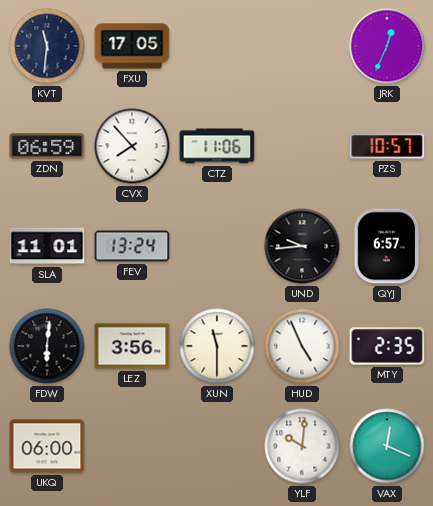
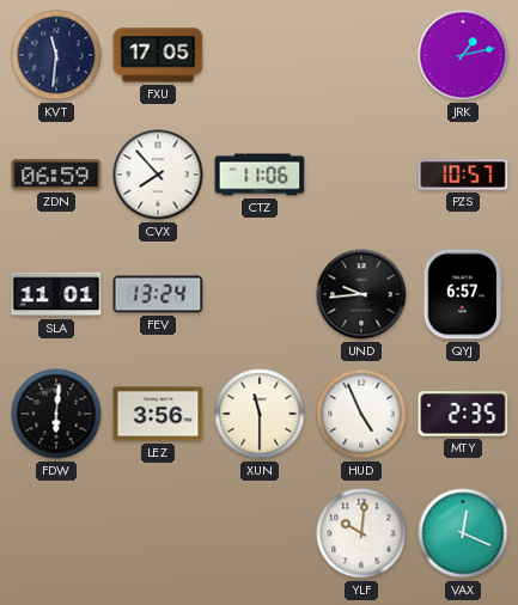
JRK: 12:34 -> 1:13 (463, 55)
UKQ: 06:00 -> none (47, 446)
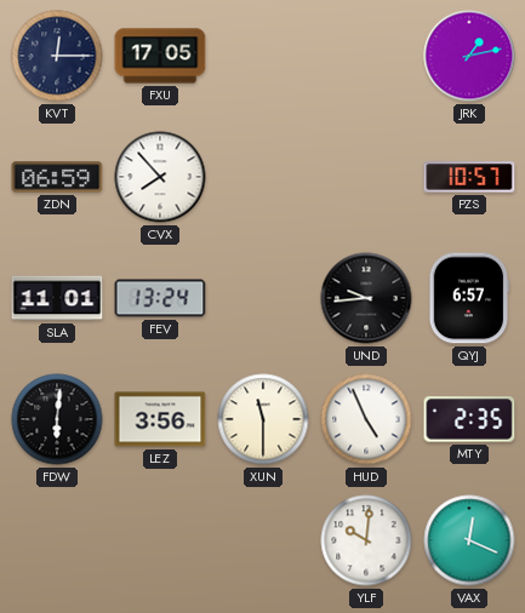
KVT: 11:31 -> 12:15 (57, 56)
CTZ: 11:06 -> none (260, 175)
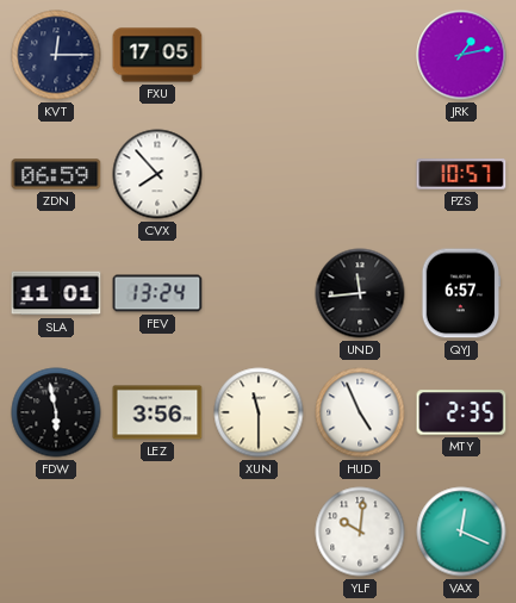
UND: 9:44 -> 11:44 (360, 293)
FDW: 6:01 -> 5:58 (56, 412)
